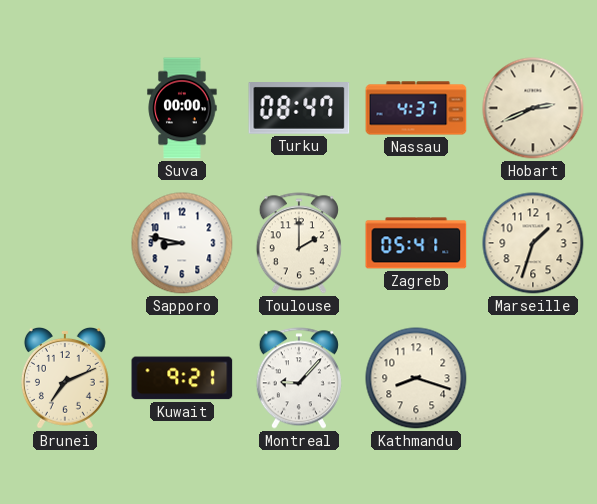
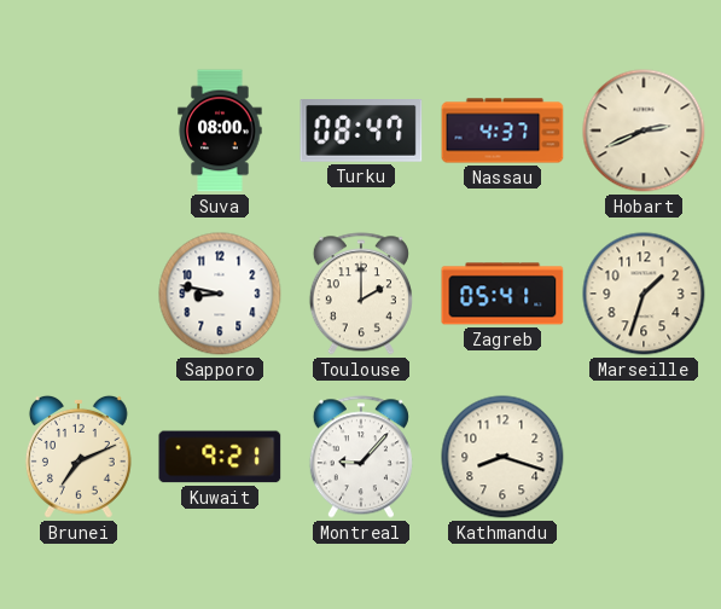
Suva: 00:00 -> 08:00 (220, 130)
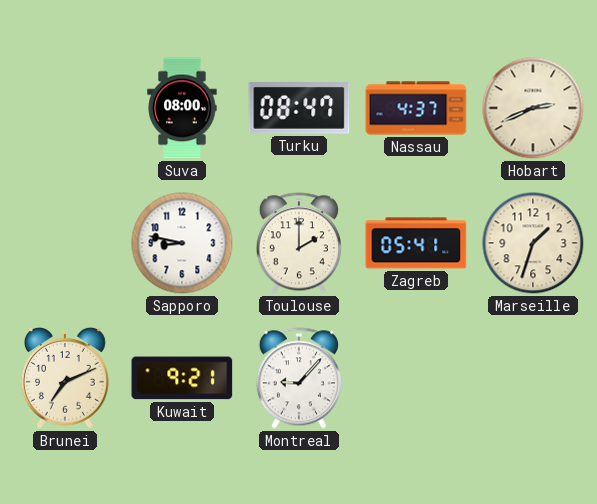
Kathmandu: 8:18 -> none (502, 457)
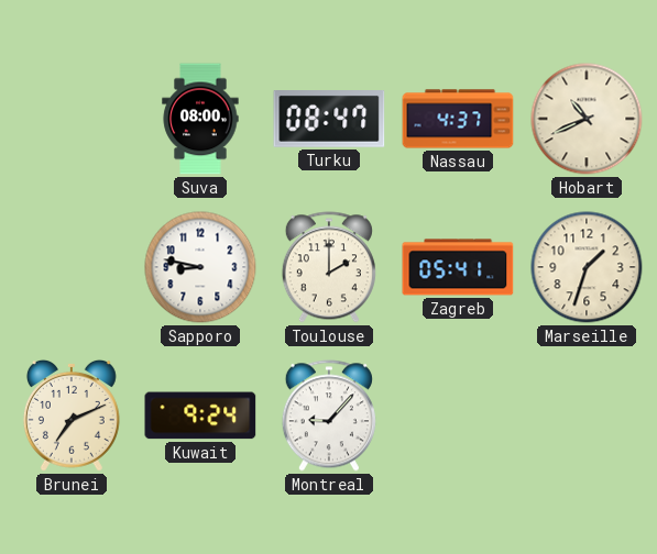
Hobart: 2:41 -> 10:41 (587, 119)
Kuwait: 9:21 -> 9:24 (200, 416)
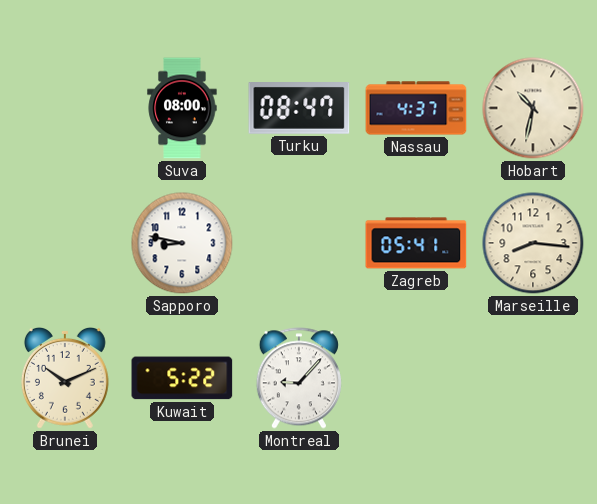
Hobart: 10:41 -> 10:32 (533, 108)
Toulouse: 2:00 -> none (329, 267)
Marseille: 1:33 -> 8:16 (533, 243)
Brunei: 7:11 -> 10:11 (65, 378)
Kuwait: 9:24 -> 5:22 (182, 378)
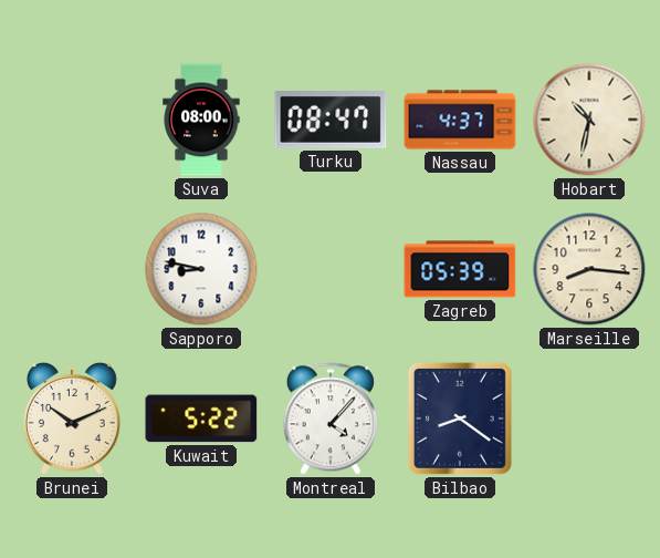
Zagreb: 05:41 -> 05:39 (460, 269)
Montreal: 9:07 -> 4:07 (331, 418)
Bilbao: none -> 8:21 (460, 418)
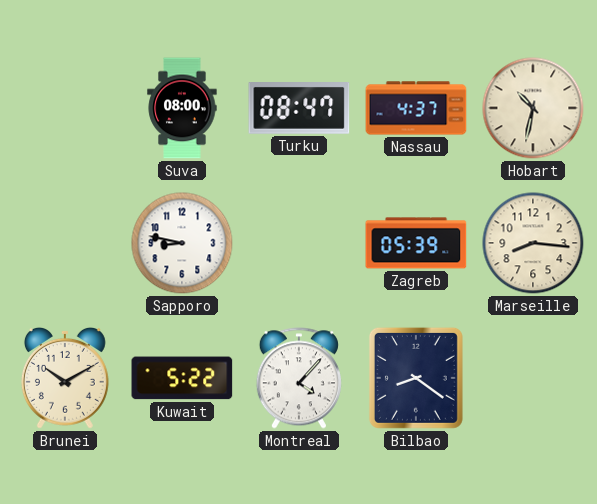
Brunei: 10:11 -> 10:10 (65, 378)
